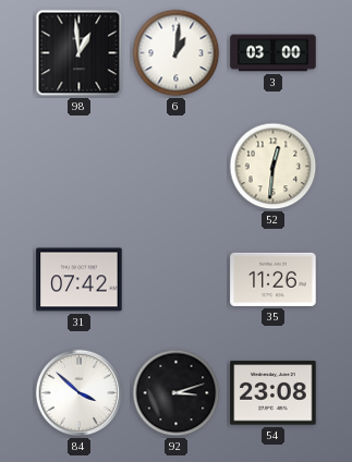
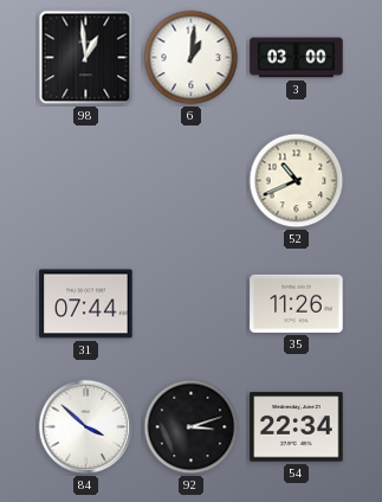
52: 12:31 -> 10:41 (297, 181)
31: 07:42 -> 07:44 (86, 304)
54: 23:08 -> 22:34 (297, 427)
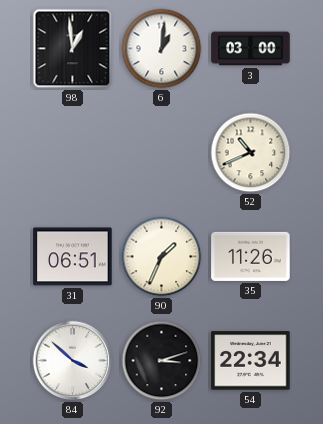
31: 07:44 -> 06:51 (73, 257)
90: none -> 1:34 (162, 257)
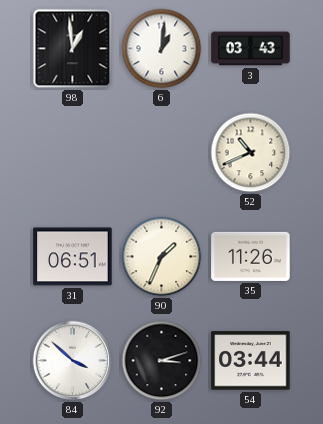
3: 03:00 -> 03:43 (251, 49)
54: 22:34 -> 03:44 (251, 361)
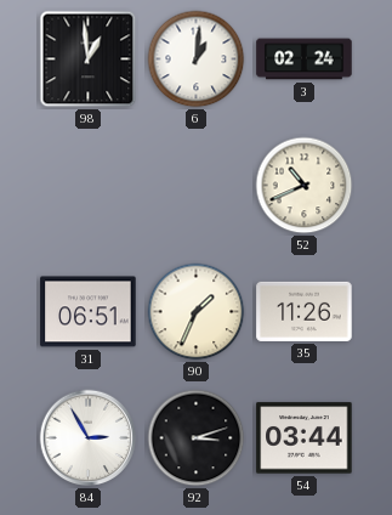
3: 03:43 -> 02:24 (305, 60)
84: 3:52 -> 2:55 (89, 438)
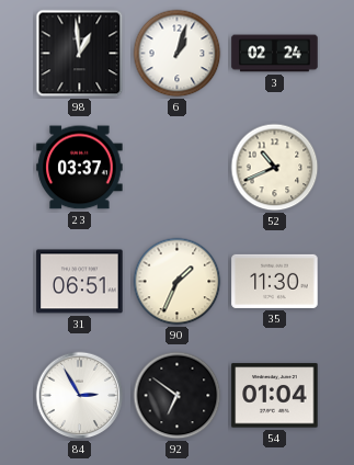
6: 1:01 -> 1:03 (178, 54)
23: none -> 03:37 (80, 168)
35: 11:26 -> 11:30 (275, 281)
92: 3:12 -> 6:51 (178, 396)
54: 03:44 -> 01:04 (275, 396)
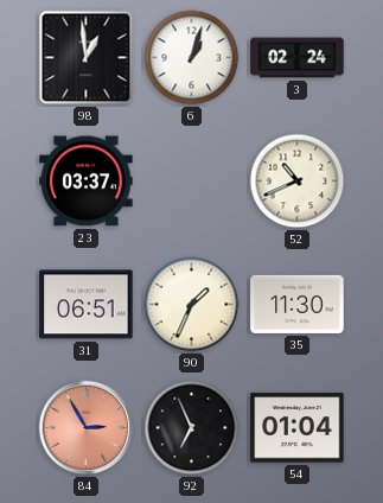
84 dial: white -> salmon (87, 428)
92: 6:51 -> 6:56 (192, 428)
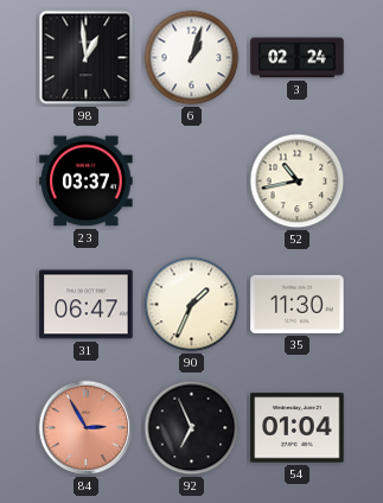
52: 10:41 -> 10:43 (298, 182)
31: 06:51 -> 06:47 (87, 305)
